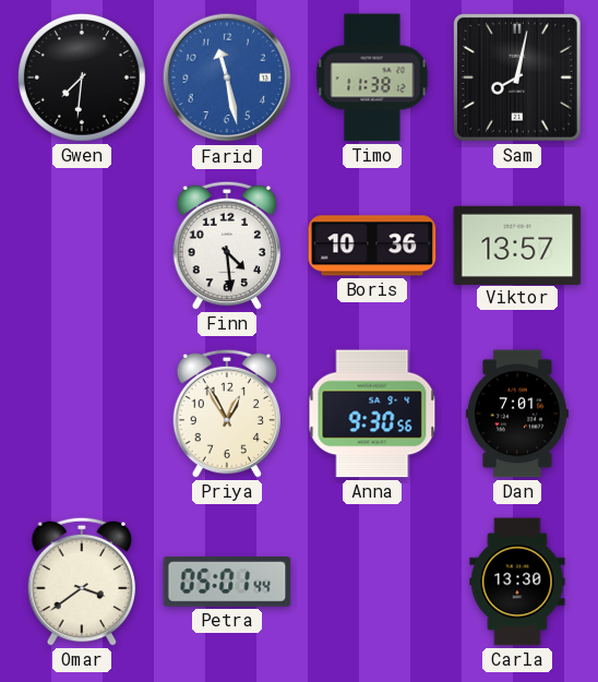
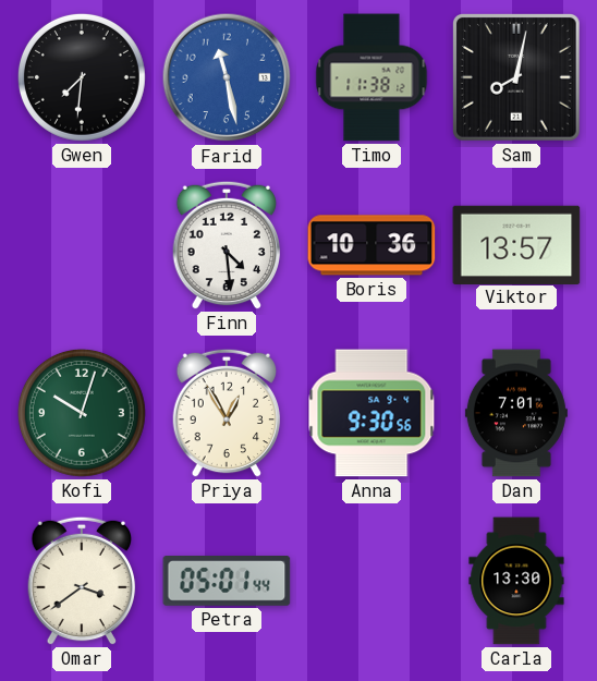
Kofi: none -> 10:03 (82, 413)
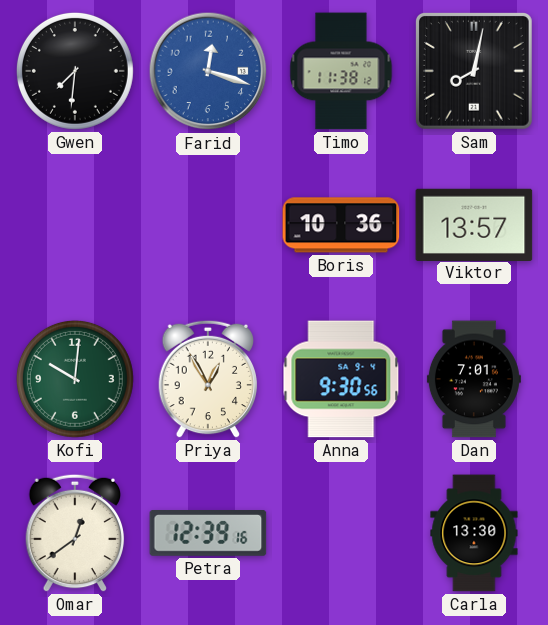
Farid: 11:28 -> 12:18 (208, 71)
Finn: 4:29 -> none (227, 245)
Kofi: 10:03 -> 10:01 (75, 379)
Omar: 3:39 -> 12:39 (75, 533)
Petra: 05:01 -> 12:39 (208, 534)
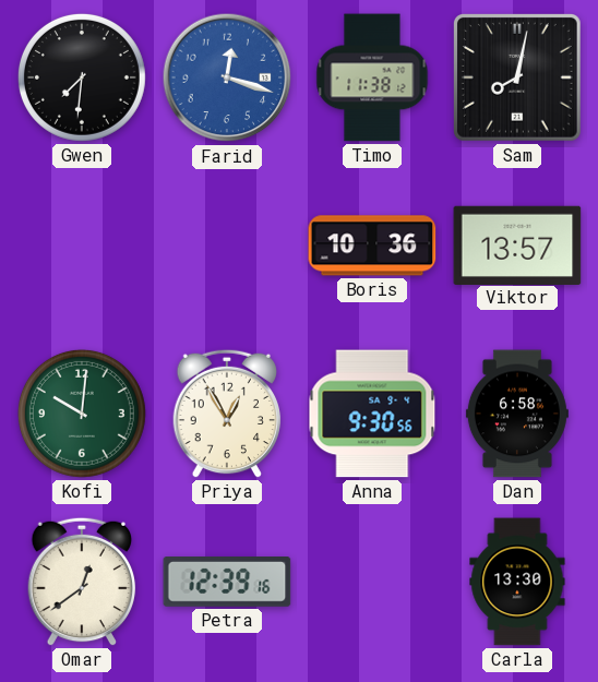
Dan: 7:01 -> 6:58 (517, 414)
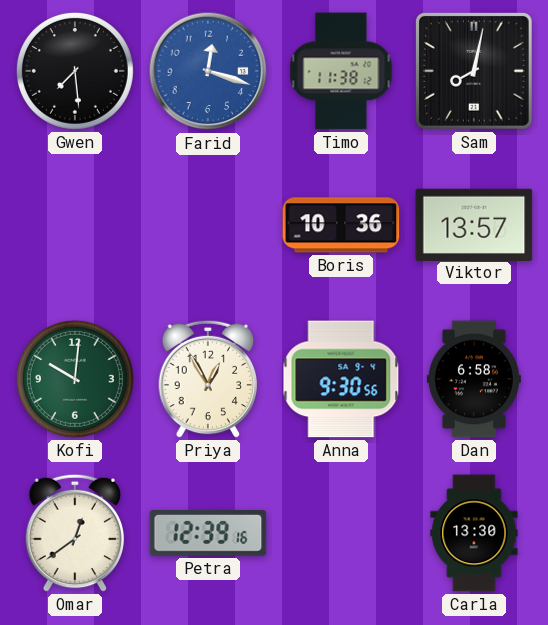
Gwen: 7:31 -> 7:29 (75, 71)
